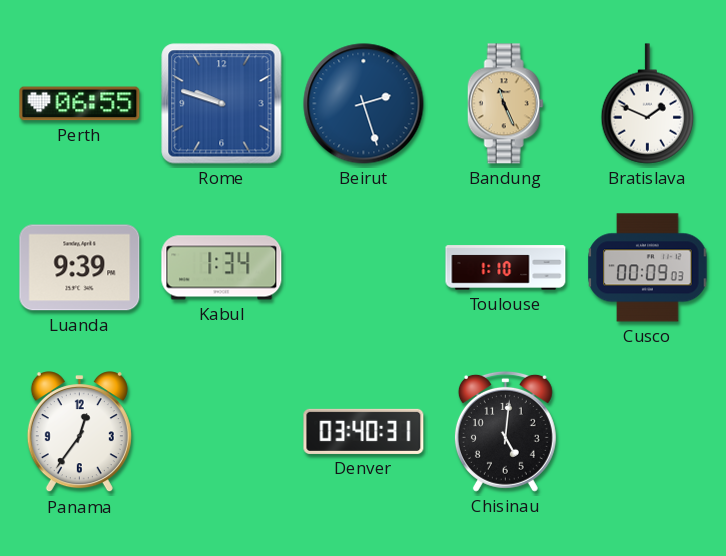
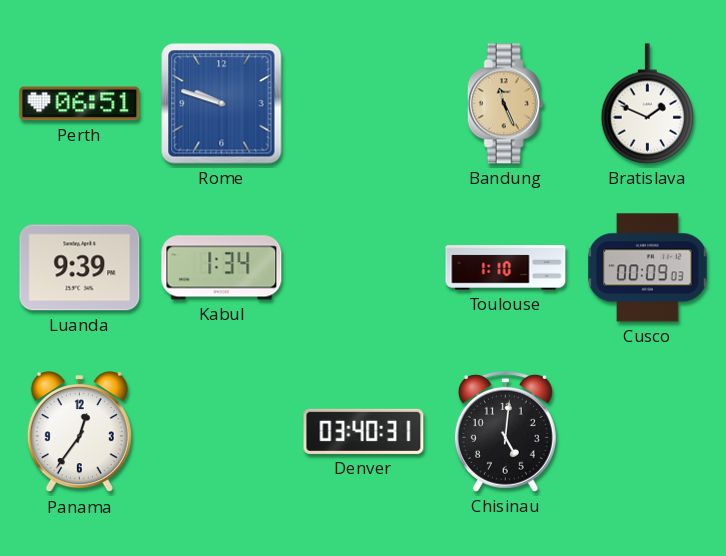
Perth: 06:55 -> 06:51 (80, 104)
Beirut: 2:27 -> none (364, 104)
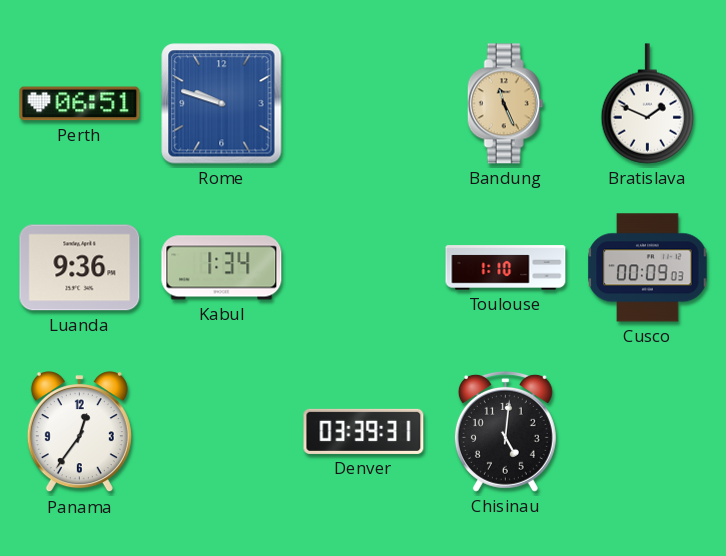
Luanda: 9:39 -> 9:36 (80, 268)
Denver: 03:40 -> 03:39 (364, 431)
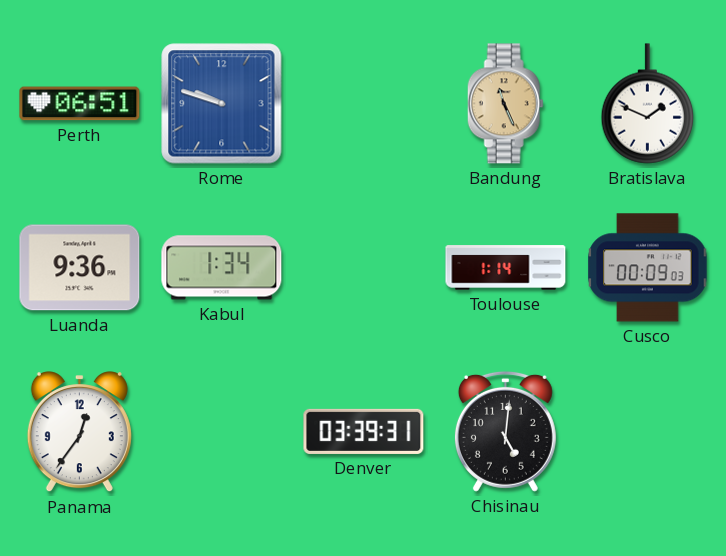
Toulouse: 1:10 -> 1:14 (506, 268)
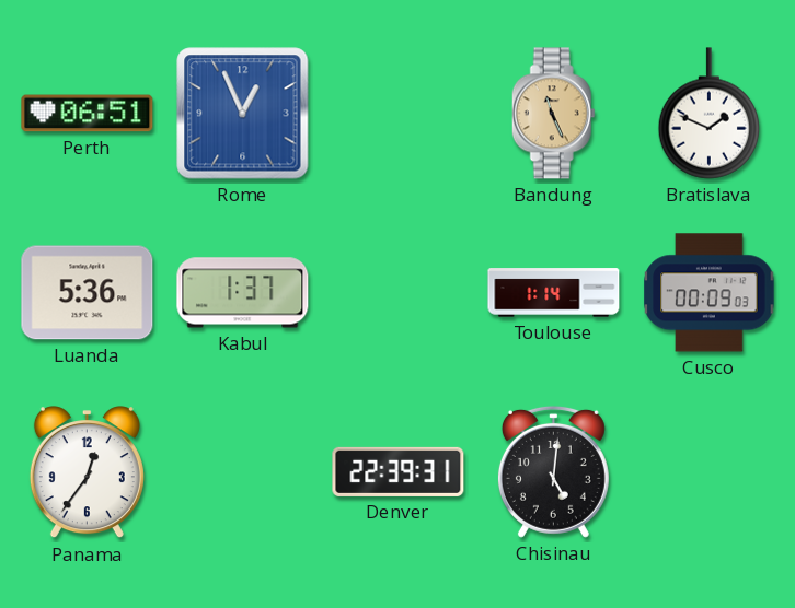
Rome: 9:48 -> 12:56 (243, 114)
Luanda: 9:36 -> 5:36 (88, 293)
Kabul: 1:34 -> 1:37 (243, 293)
Denver: 03:39 -> 22:39 (399, 471)
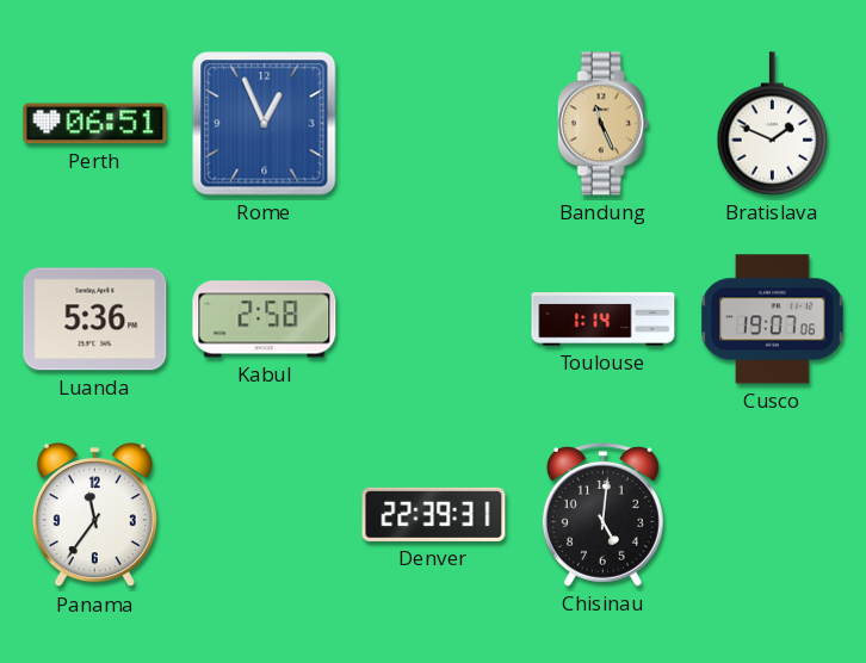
Kabul: 1:37 -> 2:58 (265, 320)
Cusco: 00:09 -> 19:07 (773, 320)
Panama: 12:36 -> 11:36 (94, 515)
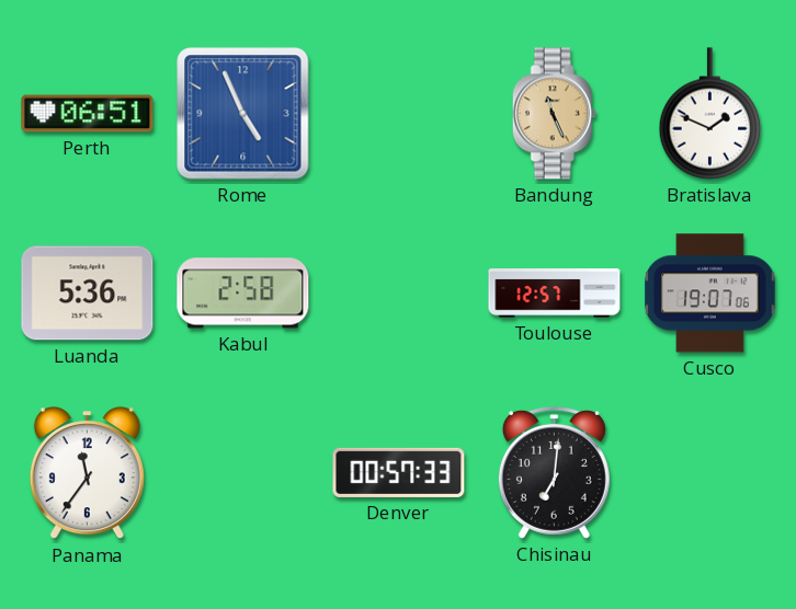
Rome: 12:56 -> 4:56 (243, 114)
Toulouse: 1:14 -> 12:57 (555, 294)
Denver: 22:39 -> 00:57 (399, 472)
Chisinau: 5:01 -> 7:01 (554, 472)
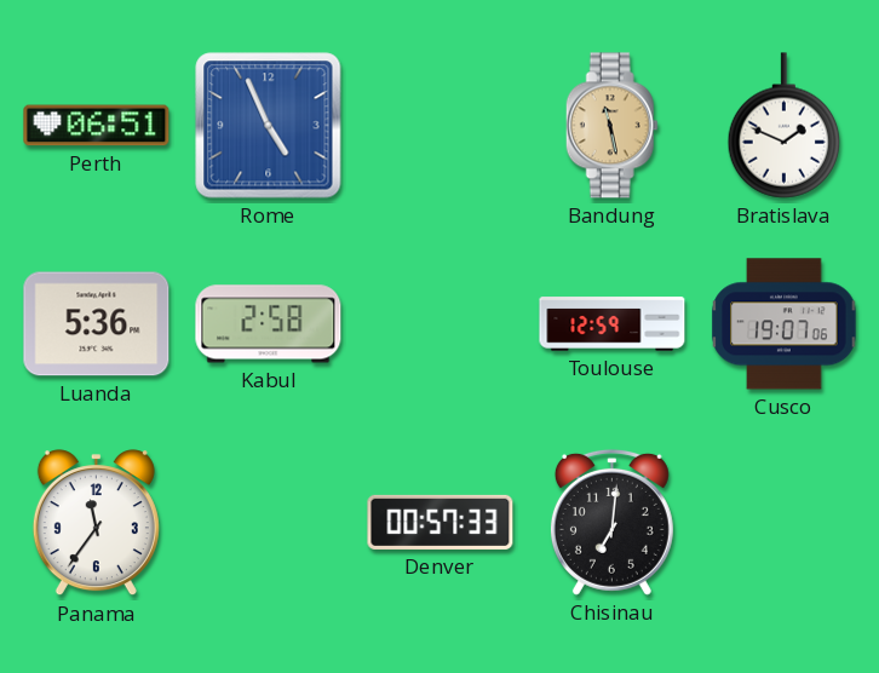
Bandung: 11:26 -> 11:28 (611, 126)
Toulouse: 12:57 -> 12:59 (613, 324)
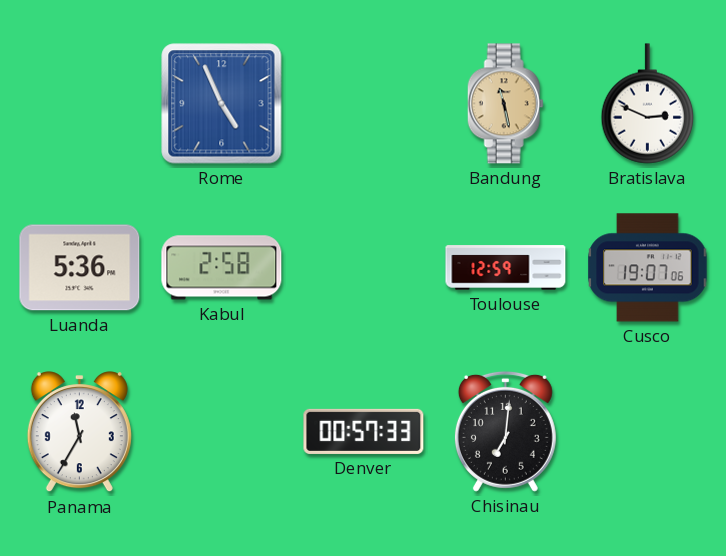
Perth: 06:51 -> none (97, 126)
Bratislava: 1:49 -> 2:49 (648, 104)
Panama: 11:36 -> 11:35 (79, 432)
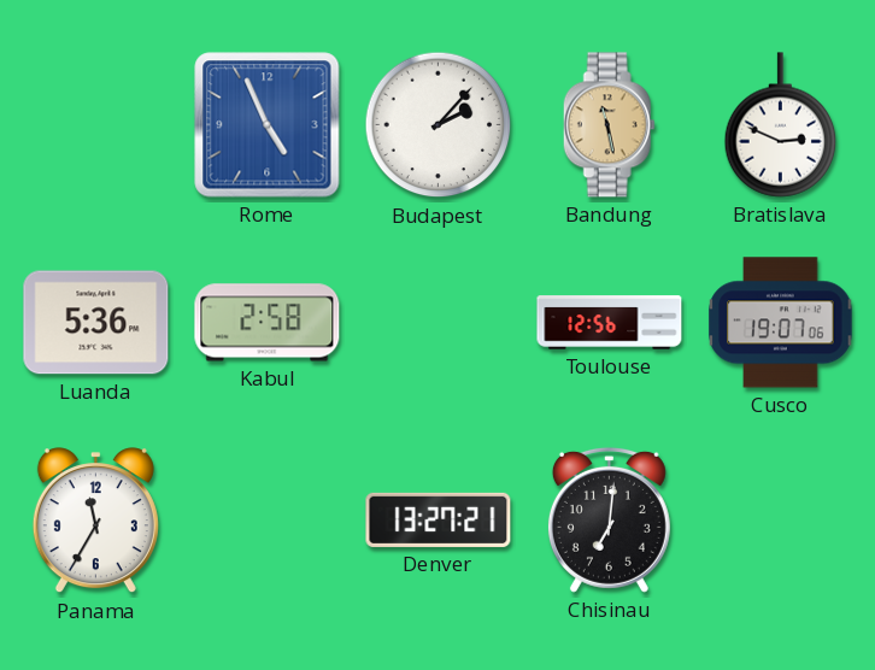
Budapest: none -> 2:07 (439, 125)
Toulouse: 12:59 -> 12:56 (610, 323)
Denver: 00:57 -> 13:27 (439, 519)
